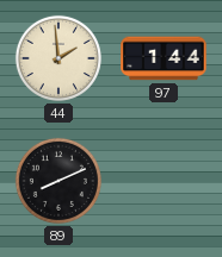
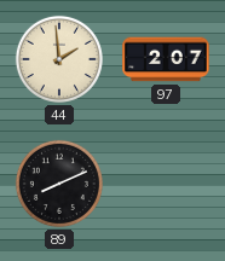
97: 1:44 -> 2:07 (166, 59)
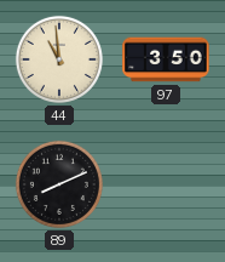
44: 1:59 -> 10:59 (59, 59)
97: 2:07 -> 3:50 (166, 59)
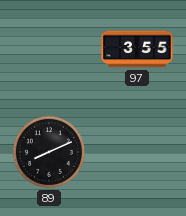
44: 10:59 -> none (59, 59)
97: 3:50 -> 3:55 (137, 49)
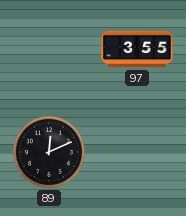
89: 8:11 -> 12:11 (49, 152)
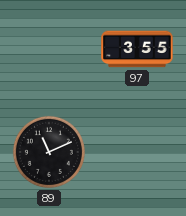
89: 12:11 -> 11:11 (49, 152)
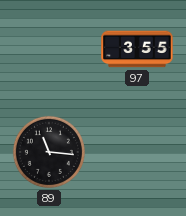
89: 11:11 -> 11:16 (49, 152)
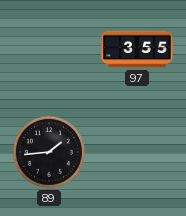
89: 11:16 -> 1:44 (49, 152)
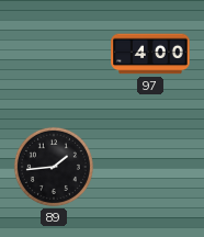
97: 3:55 -> 4:00 (150, 54)
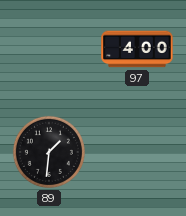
89: 1:44 -> 1:31 (49, 152)
